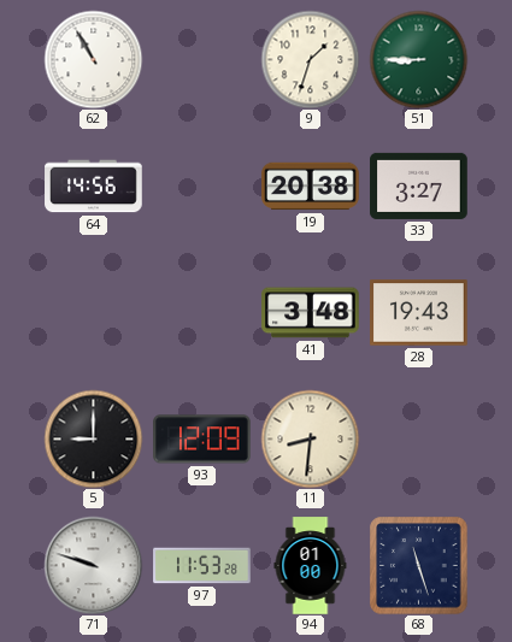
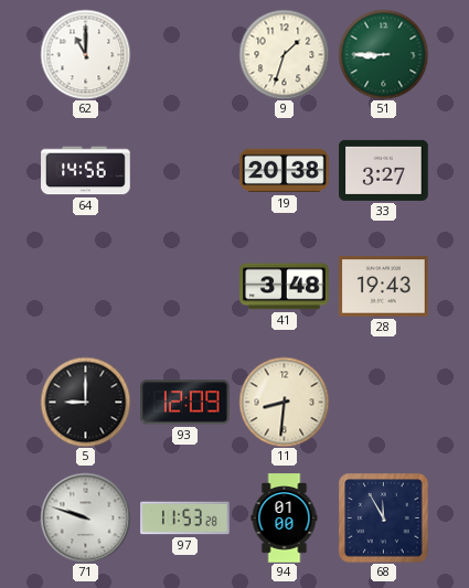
62: 10:55 -> 11:00 (85, 54)
68: 11:27 -> 11:55 (383, 517)
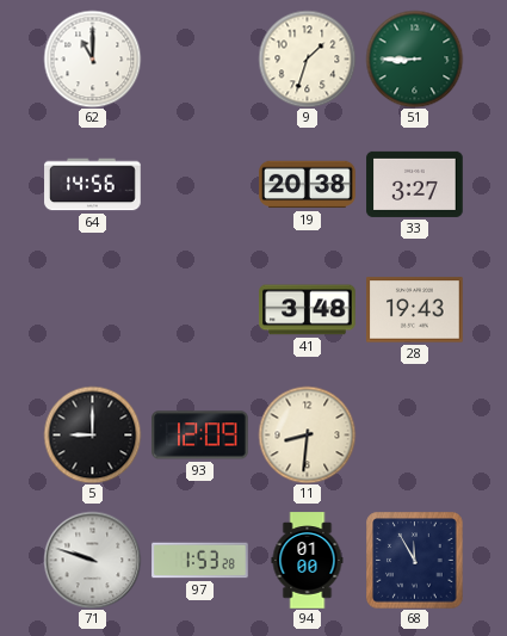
97: 11:53 -> 1:53 (200, 561)
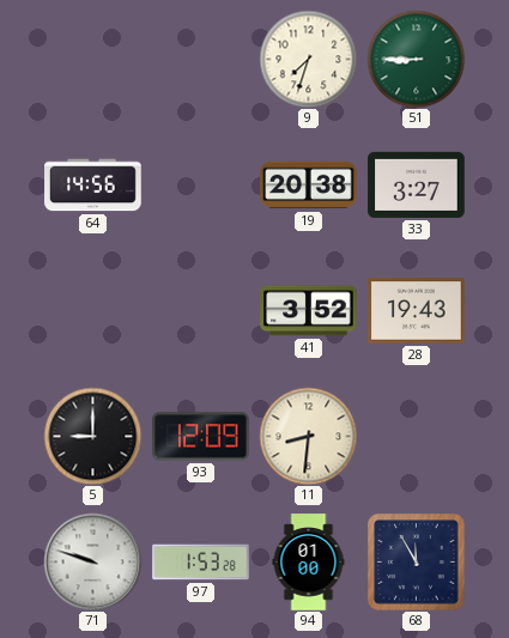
62: 11:00 -> none (92, 58)
9: 1:33 -> 7:33 (308, 59)
41: 3:48 -> 3:52 (309, 311)
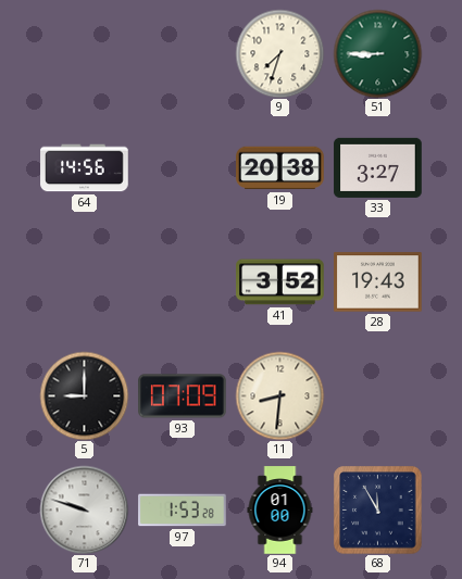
93: 12:09 -> 07:09 (183, 397)
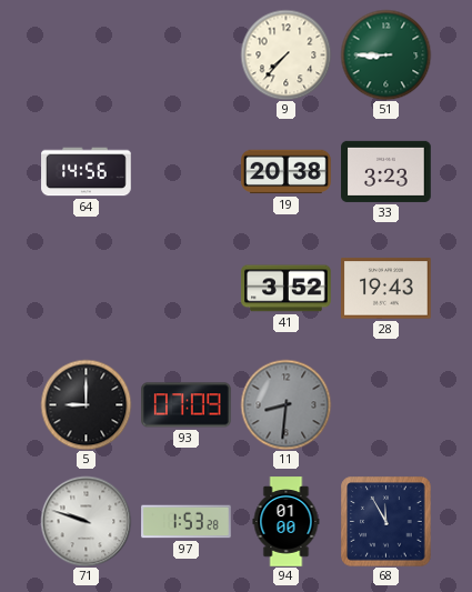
9: 7:33 -> 7:37 (285, 54)
33: 3:27 -> 3:23 (386, 171)
11 dial: cream -> grey (285, 404)
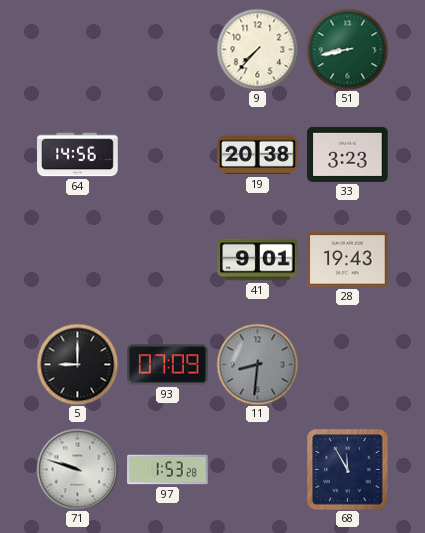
51: 8:45 -> 8:43 (347, 49)
41: 3:52 -> 9:01 (258, 260)
94: 01:00 -> none (287, 522)
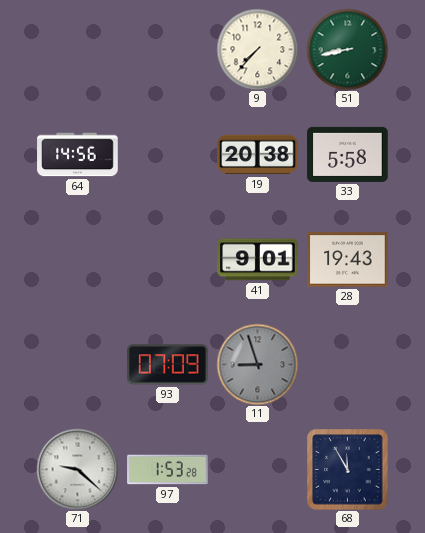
33: 3:23 -> 5:58 (348, 154)
5: 9:00 -> none (77, 364)
11: 8:31 -> 8:57 (257, 364)
71: 9:48 -> 9:22 (77, 469)
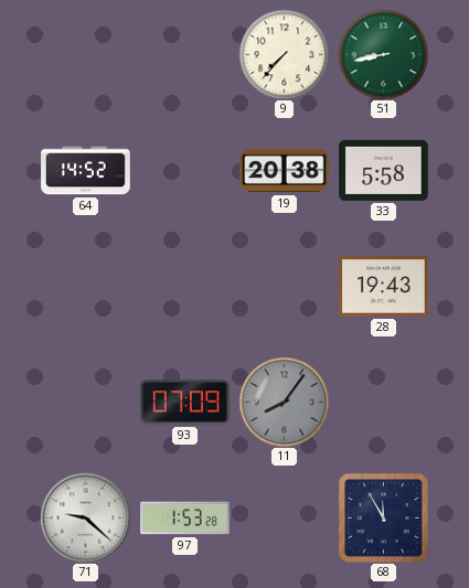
64: 14:56 -> 14:52 (86, 171)
41: 9:01 -> none (258, 260)
11: 8:57 -> 8:06 (284, 402)
